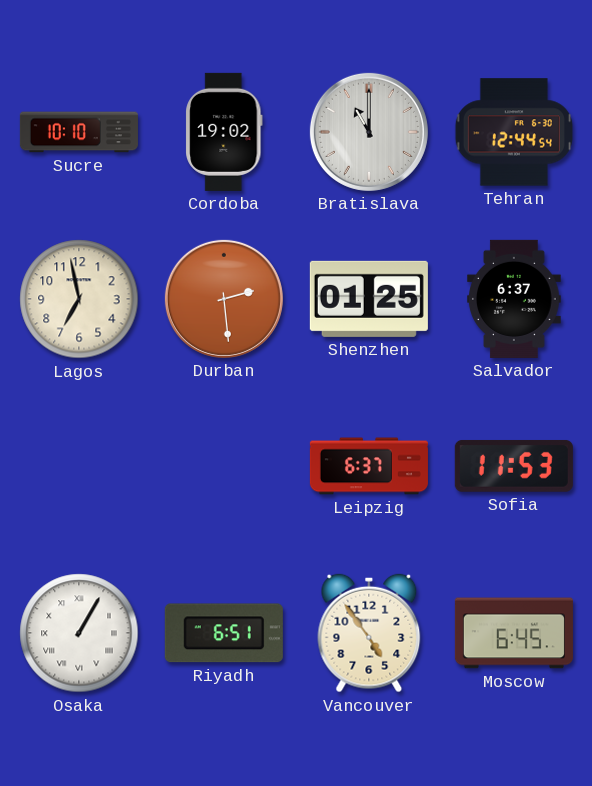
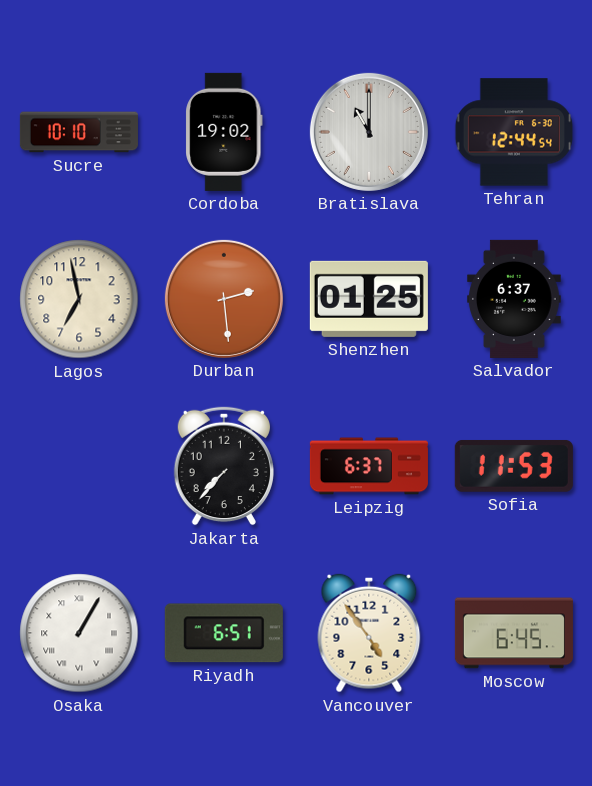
Jakarta: none -> 7:37 (224, 466)
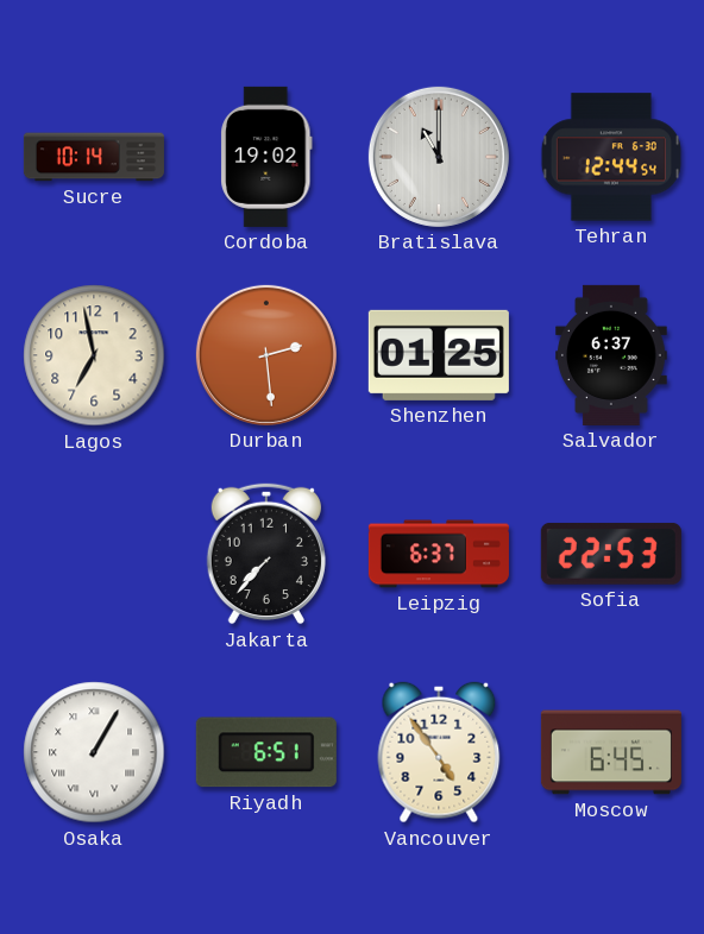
Sucre: 10:10 -> 10:14 (94, 157)
Sofia: 11:53 -> 22:53 (611, 554)
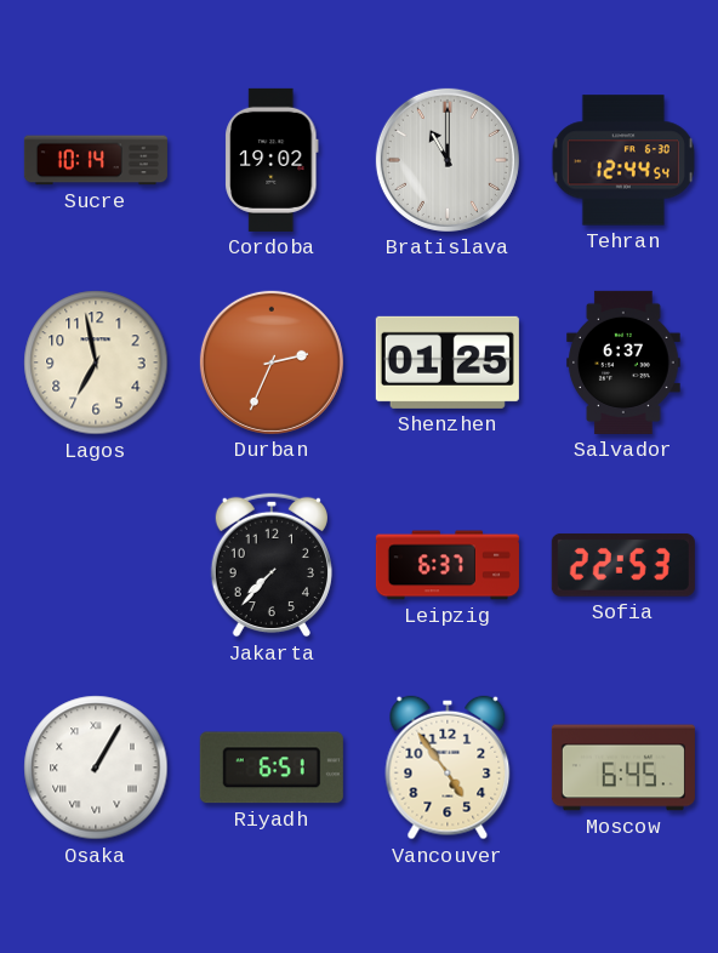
Durban: 2:29 -> 2:34 (272, 363)
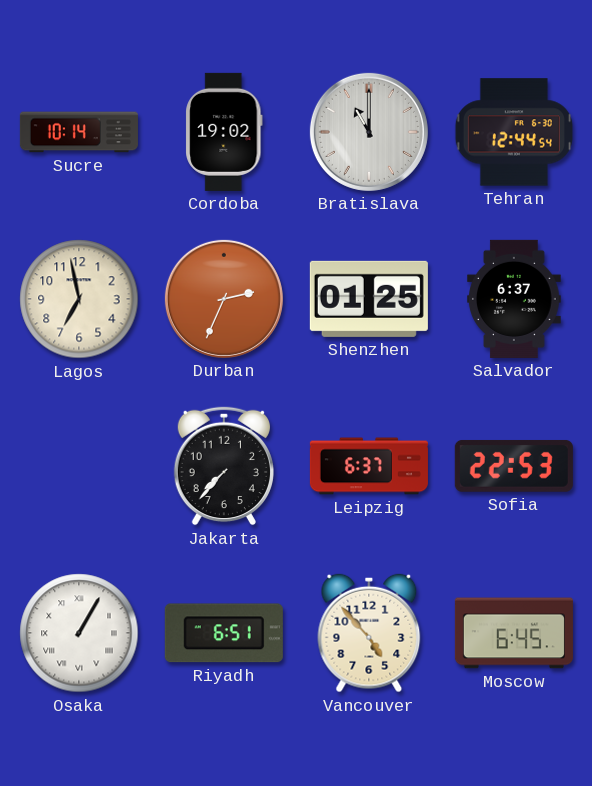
Vancouver: 4:54 -> 4:53 (369, 633)
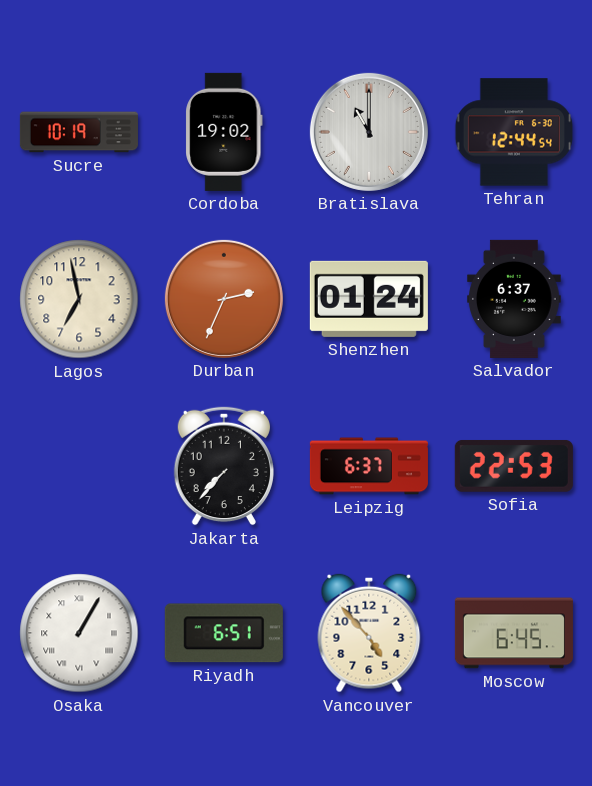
Sucre: 10:14 -> 10:19 (79, 132)
Shenzhen: 01:25 -> 01:24 (369, 299)
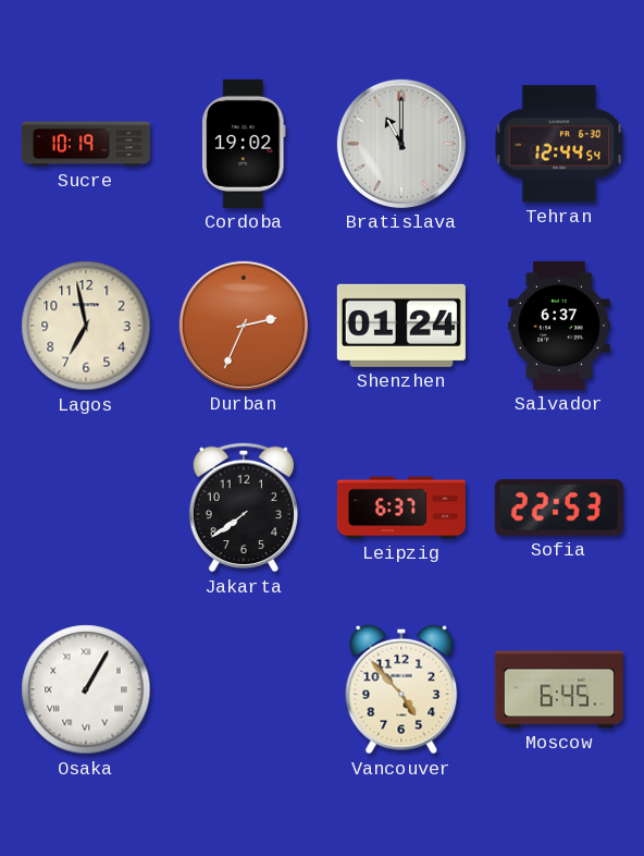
Jakarta: 7:37 -> 7:39 (244, 508)
Riyadh: 6:51 -> none (224, 633)
